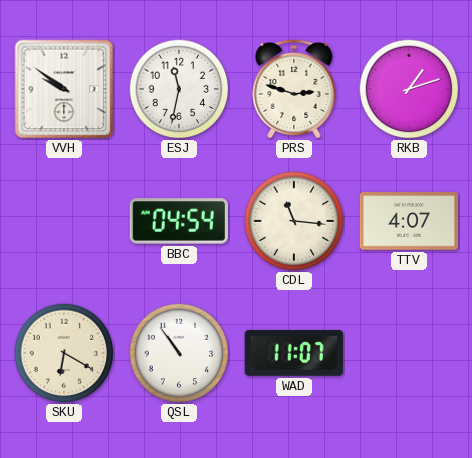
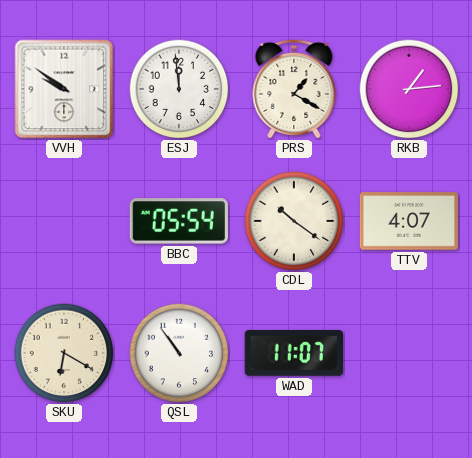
ESJ: 11:32 -> 11:59 (179, 89)
PRS: 2:48 -> 1:20 (294, 88)
RKB: 1:12 -> 1:14 (409, 89)
BBC: 04:54 -> 05:54 (178, 221)
CDL: 11:16 -> 10:21 (294, 221)
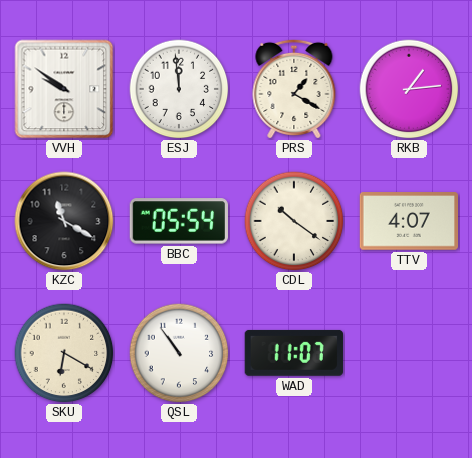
KZC: none -> 11:20 (64, 221)
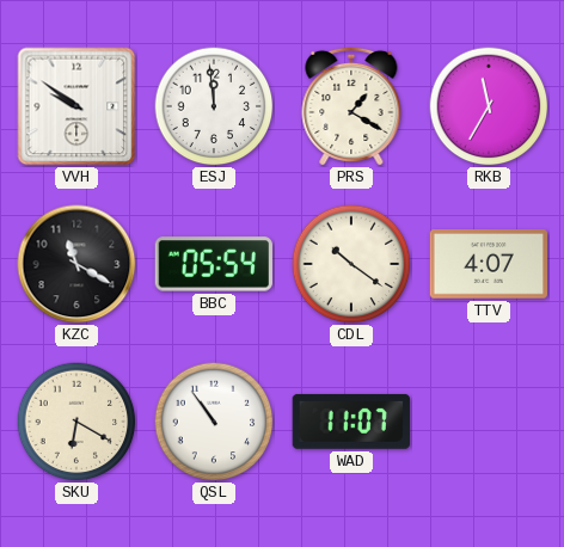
RKB: 1:14 -> 11:35 (489, 106)
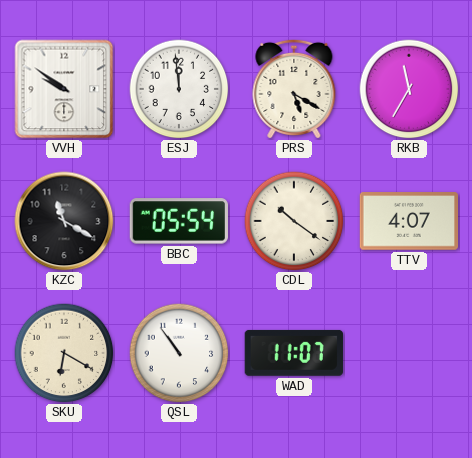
PRS: 1:20 -> 5:20 (294, 88)
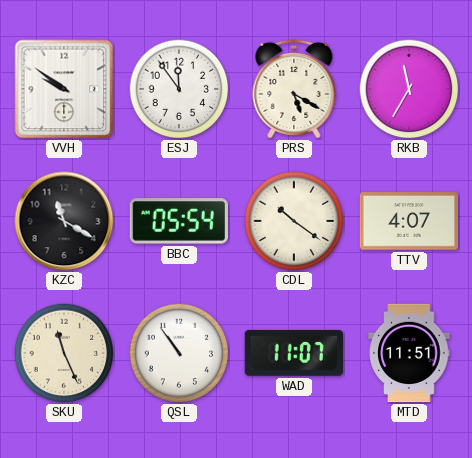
ESJ: 11:59 -> 11:54 (179, 89)
SKU: 6:20 -> 11:26 (64, 353)
MTD: none -> 11:51 (409, 353)
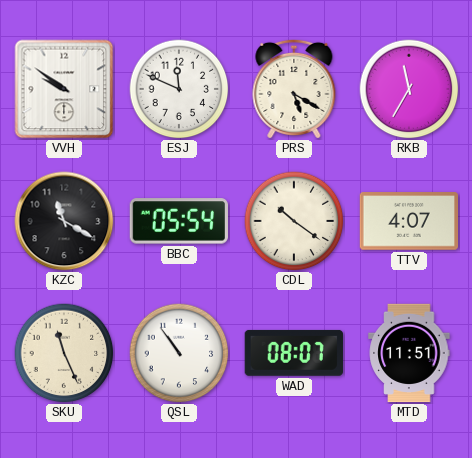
ESJ: 11:54 -> 11:49 (179, 89)
WAD: 11:07 -> 08:07 (294, 353)
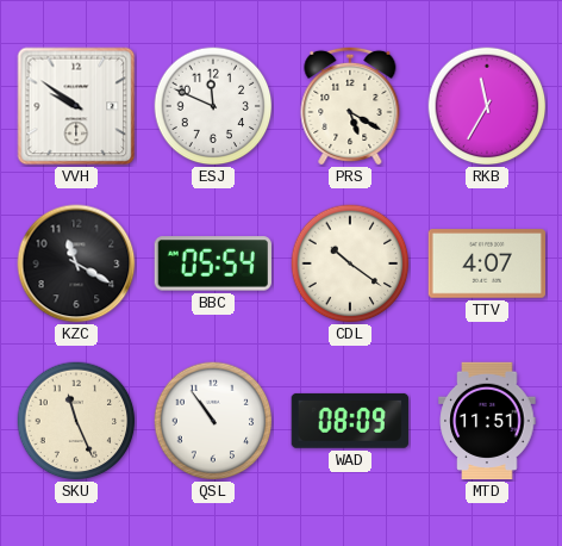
WAD: 08:07 -> 08:09 (350, 421)
